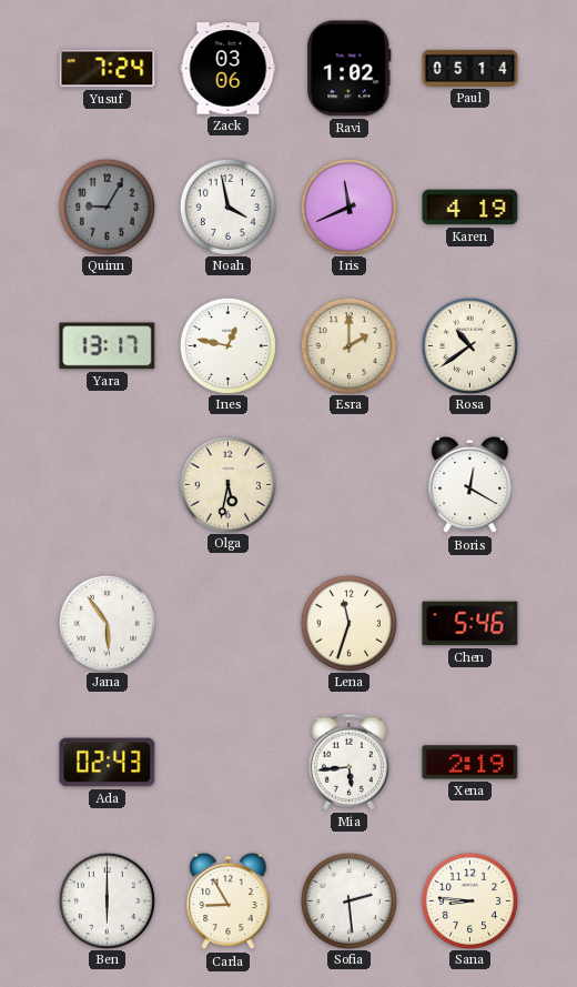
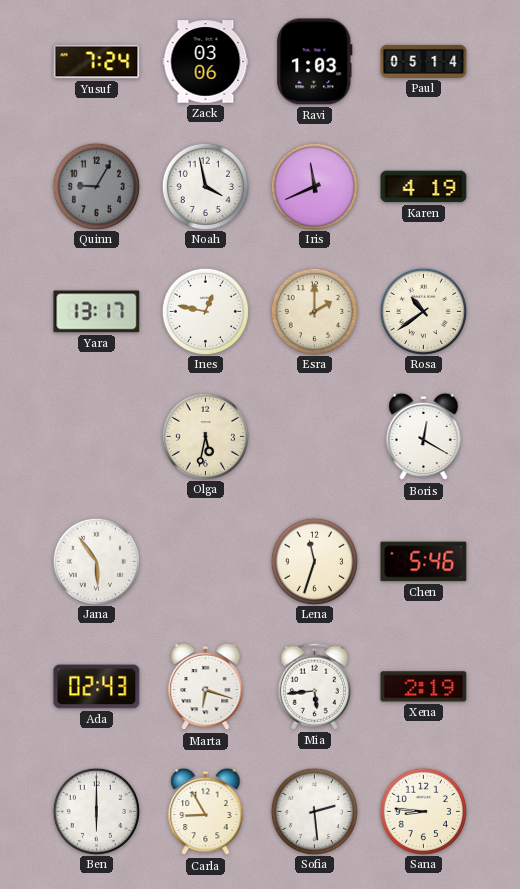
Ravi: 1:02 -> 1:03 (315, 62)
Marta: none -> 6:18 (206, 687)
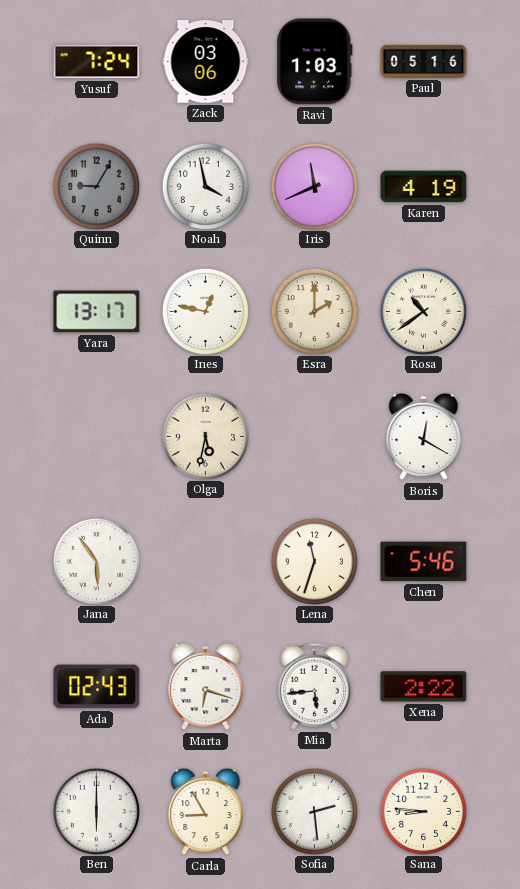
Paul: 05:14 -> 05:16 (424, 61)
Xena: 2:19 -> 2:22 (424, 687)
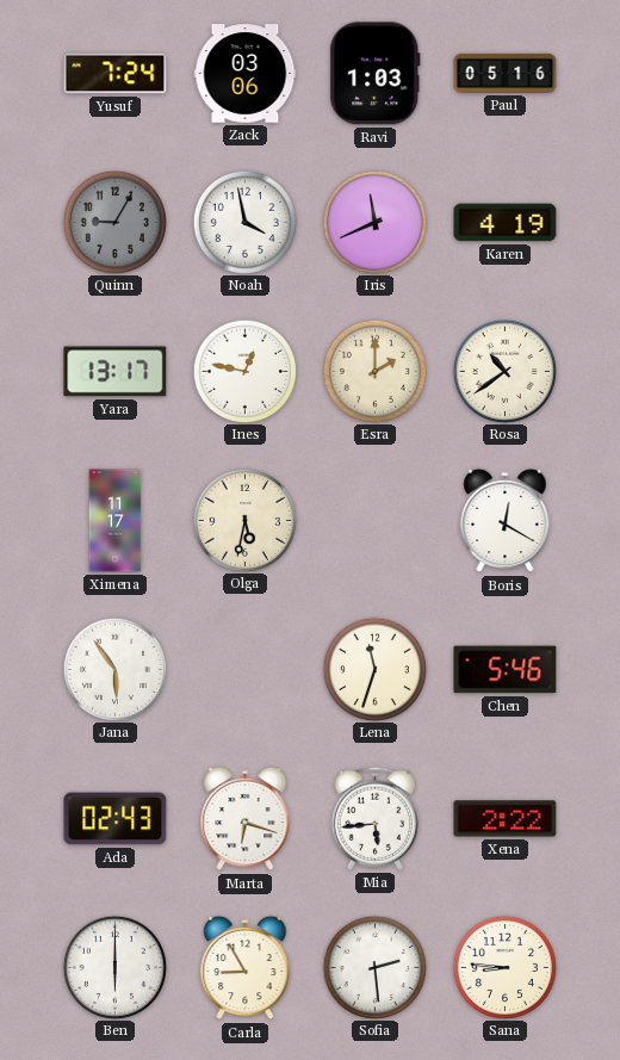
Ximena: none -> 11:17 (116, 521)
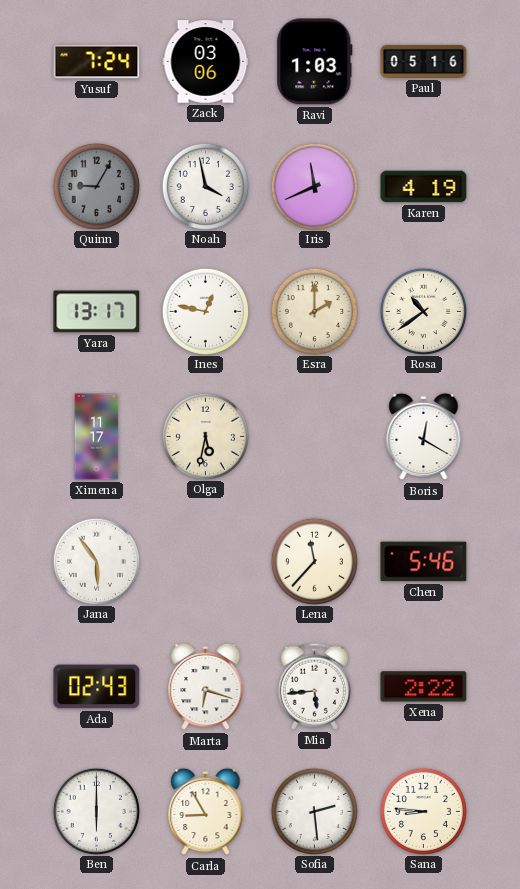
Lena: 11:33 -> 11:37 (314, 561)
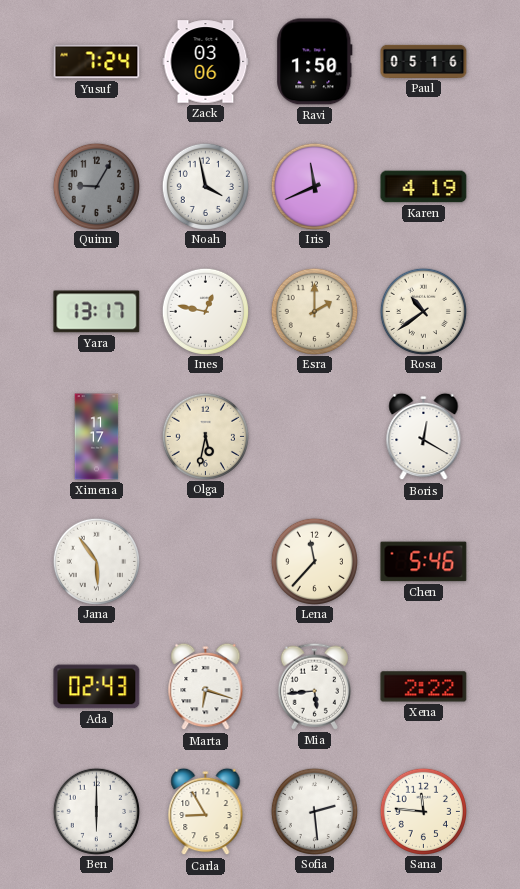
Ravi: 1:03 -> 1:50 (315, 62)
Sana: 8:46 -> 11:46 (423, 811)
